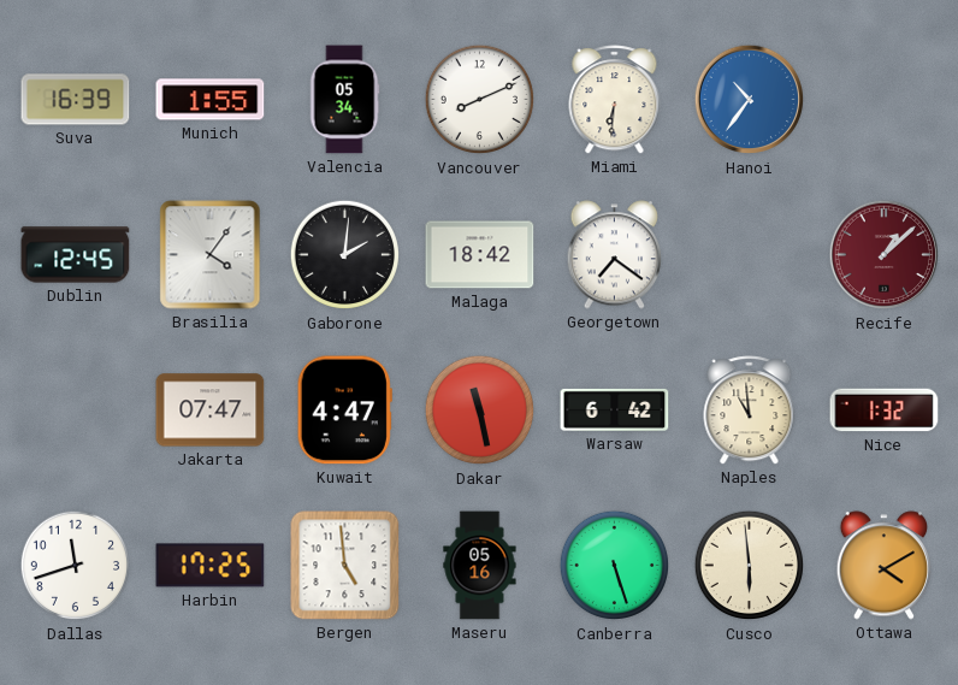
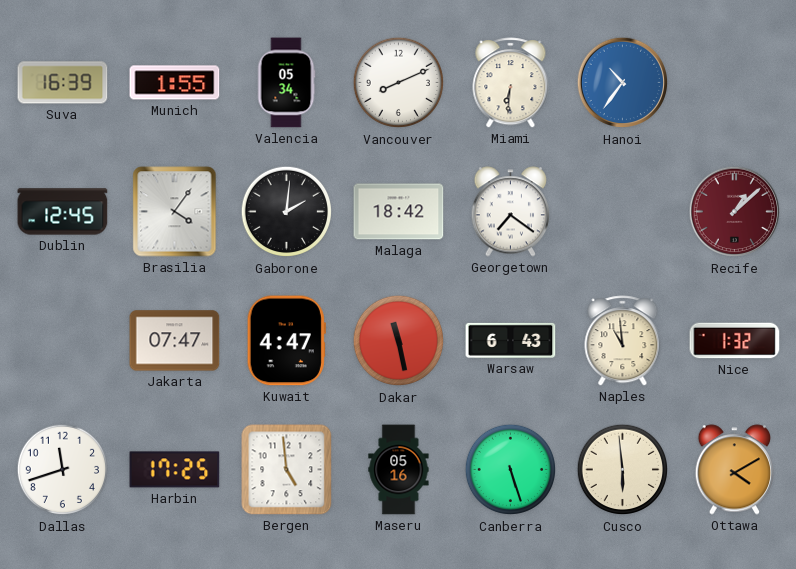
Warsaw: 6:42 -> 6:43 (511, 340)
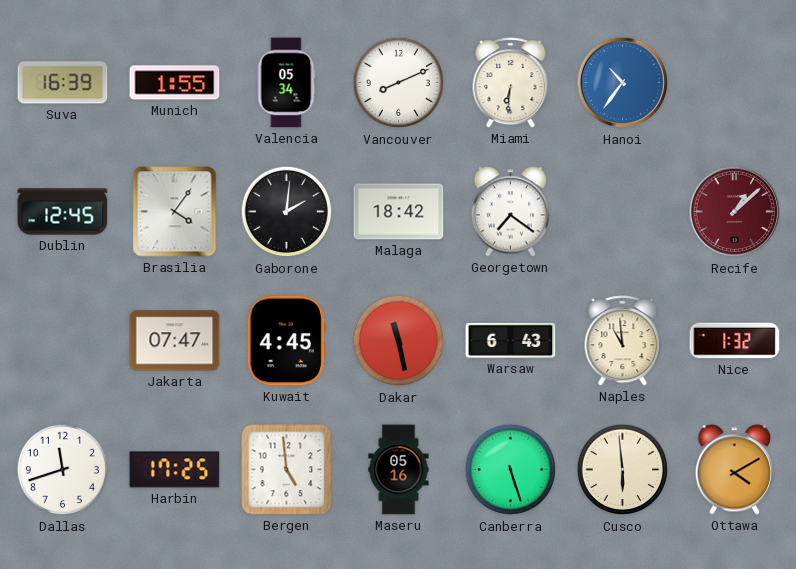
Kuwait: 4:47 -> 4:45 (286, 341)
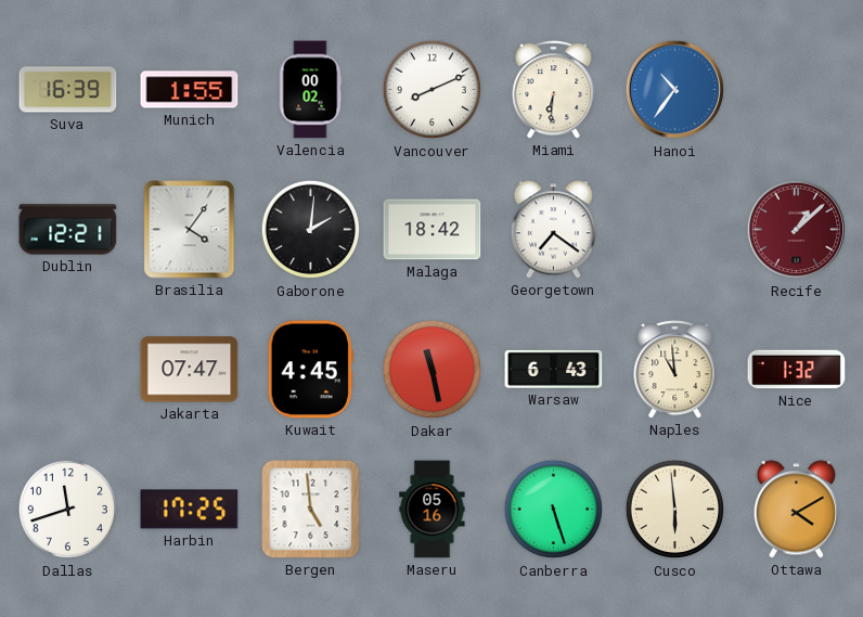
Valencia: 05:34 -> 00:02 (310, 90)
Dublin: 12:45 -> 12:21 (68, 230)
